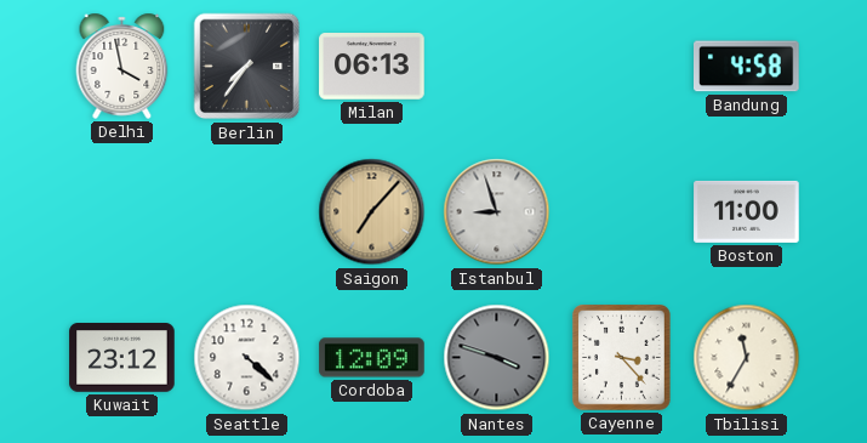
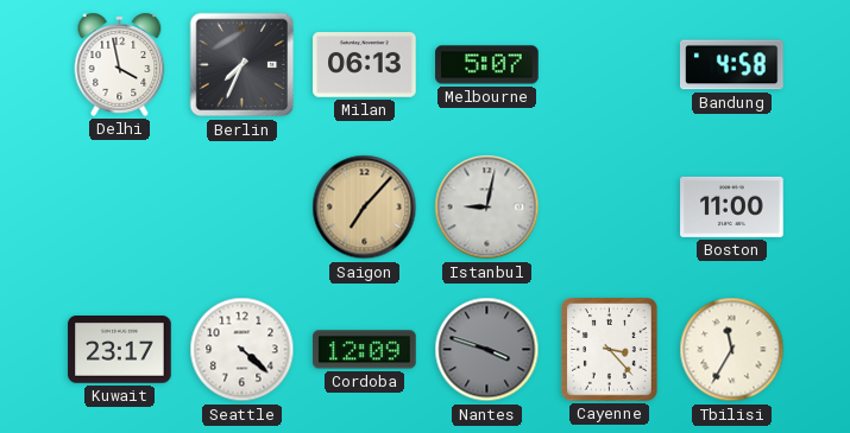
Berlin: 7:36 -> 7:34 (243, 65)
Melbourne: none -> 5:07 (487, 65)
Istanbul: 8:57 -> 9:02 (487, 208)
Kuwait: 23:12 -> 23:17 (120, 350)
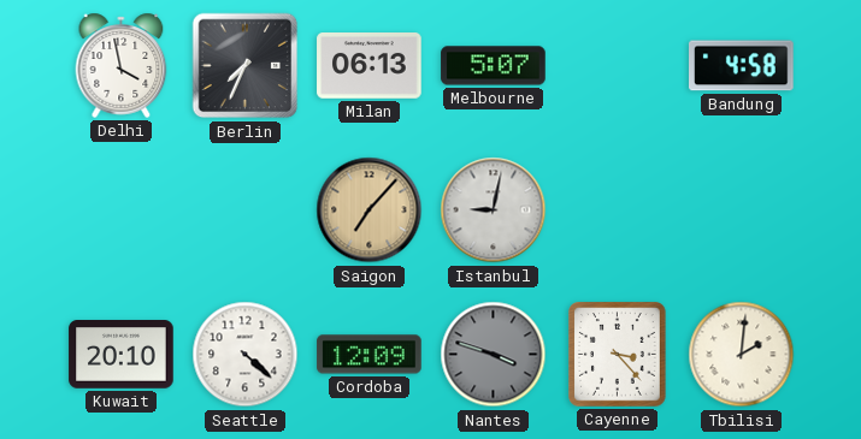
Boston: 11:00 -> none (732, 206)
Kuwait: 23:17 -> 20:10 (122, 355)
Tbilisi: 11:35 -> 2:01 (742, 355)
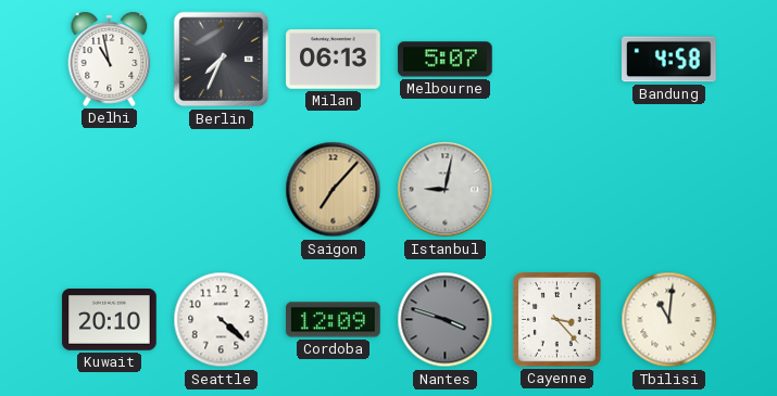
Delhi: 3:58 -> 10:58 (110, 59)
Tbilisi: 2:01 -> 11:01 (669, 320)
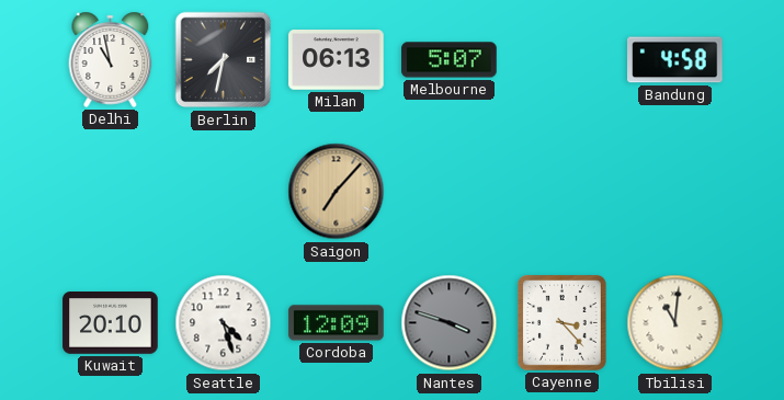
Berlin: 7:34 -> 7:32 (224, 60)
Istanbul: 9:02 -> none (446, 190)
Seattle: 4:22 -> 4:27 (224, 323)
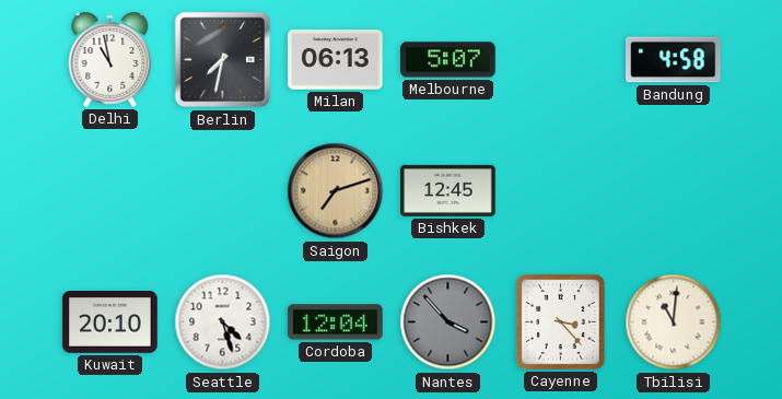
Saigon: 7:07 -> 7:12 (336, 191)
Bishkek: none -> 12:45 (448, 190)
Cordoba: 12:09 -> 12:04 (336, 322)
Nantes: 3:48 -> 3:53 (448, 322)
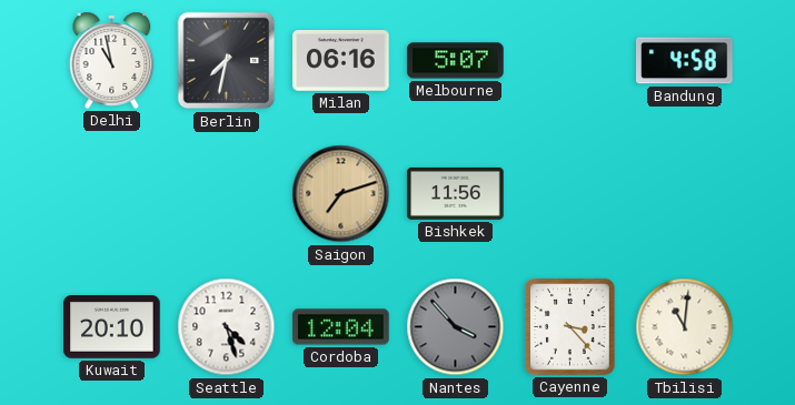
Milan: 06:13 -> 06:16 (341, 61)
Bishkek: 12:45 -> 11:56 (456, 193)
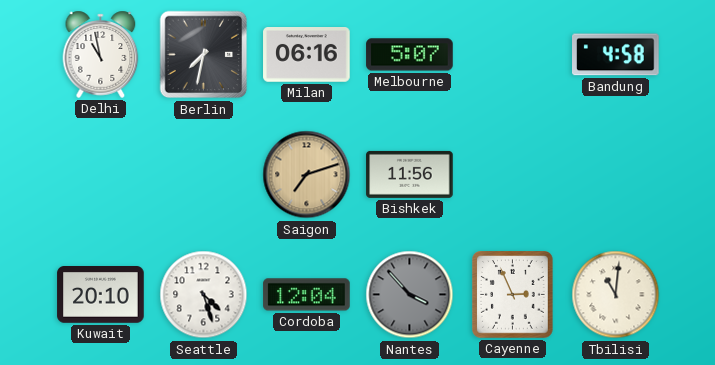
Cayenne: 3:23 -> 2:56 (513, 295)
